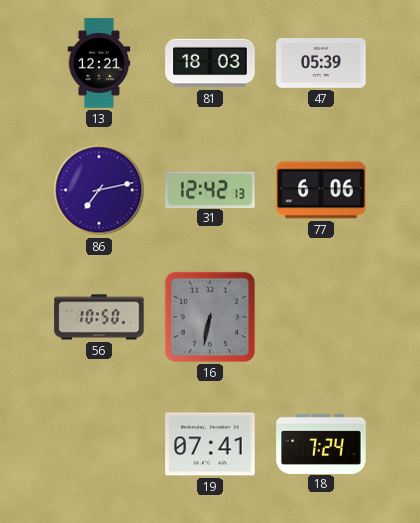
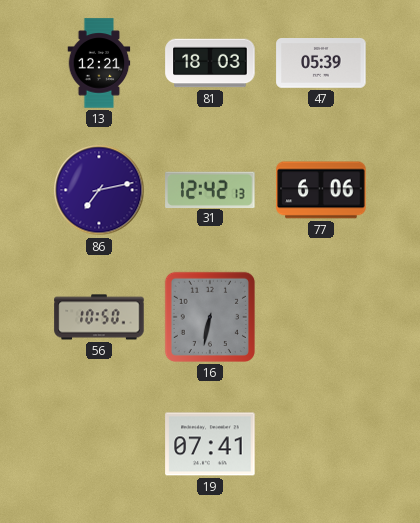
18: 7:24 -> none (321, 443)
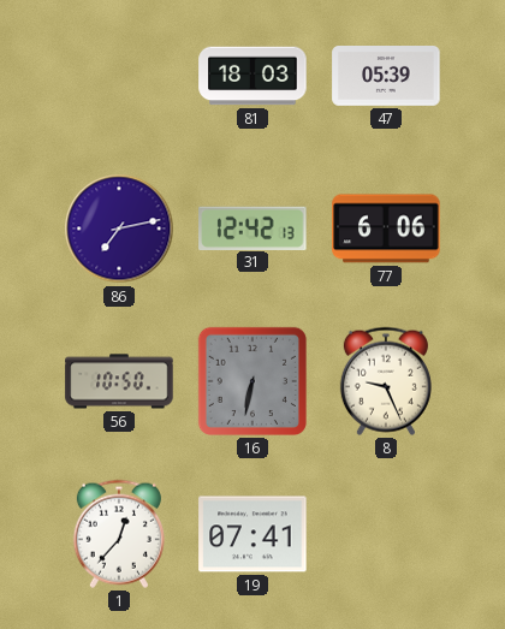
13: 12:21 -> none (99, 63)
8: none -> 9:26 (386, 381)
1: none -> 12:37 (119, 534)
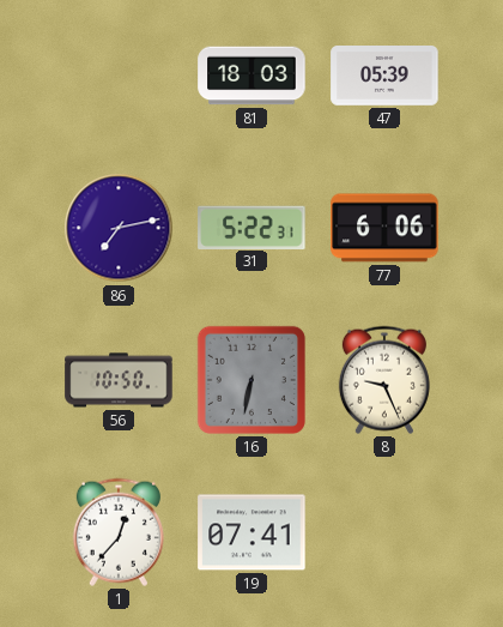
31: 12:42 -> 5:22 (251, 227)
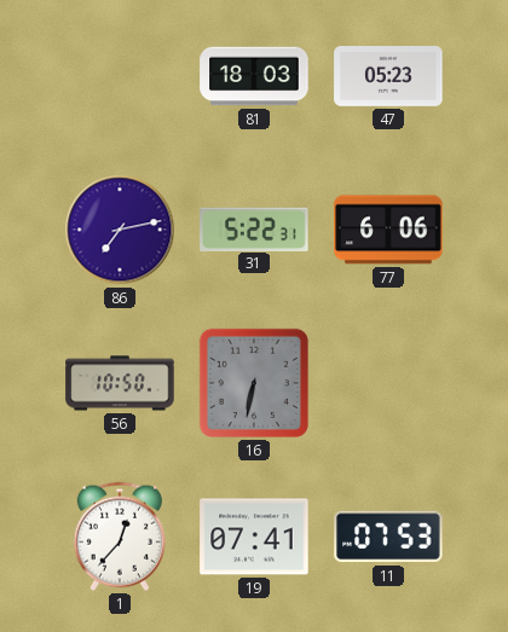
47: 05:39 -> 05:23 (388, 77)
8: 9:26 -> none (384, 380)
11: none -> 07:53 (388, 537)
